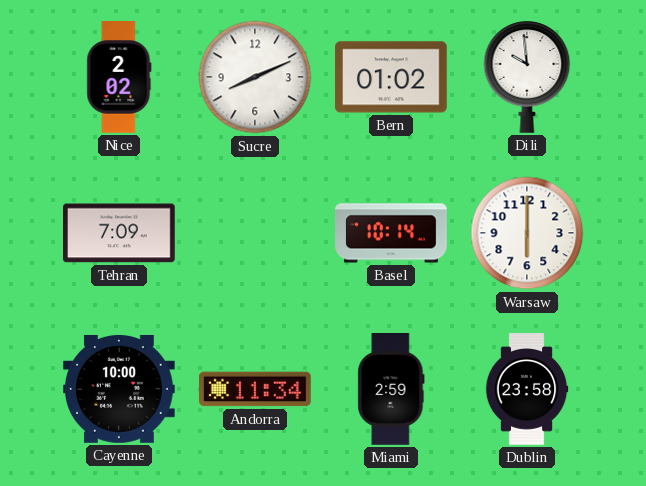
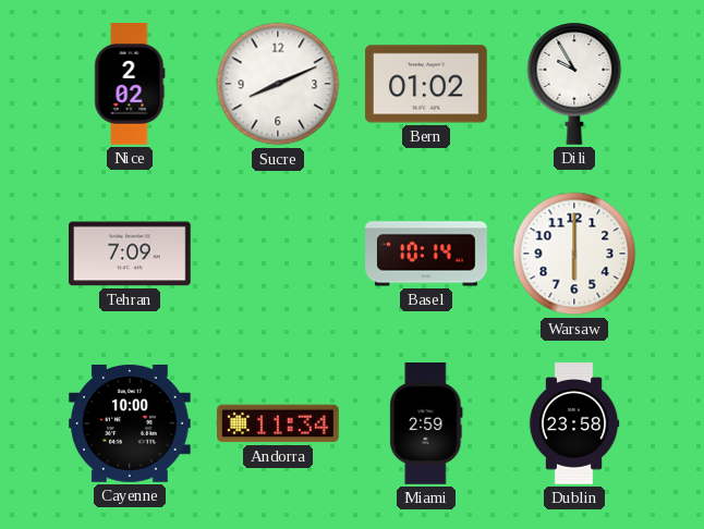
Dili: 9:59 -> 9:55 (574, 84)
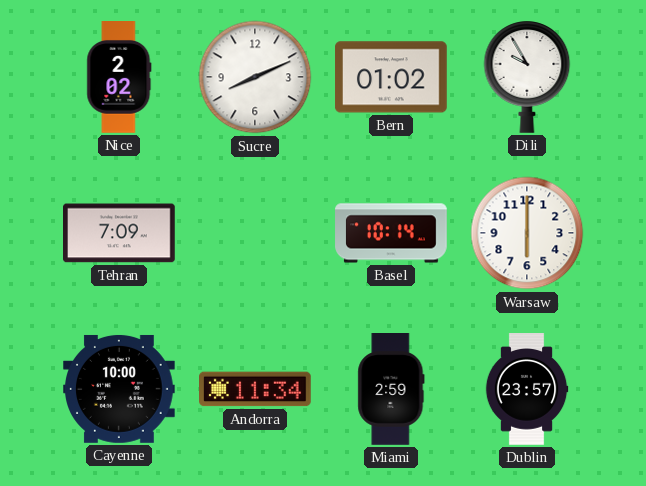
Dublin: 23:58 -> 23:57 (527, 389)
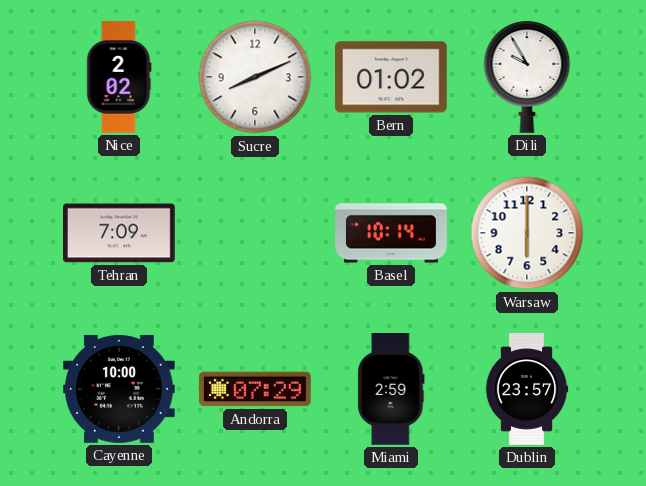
Andorra: 11:34 -> 07:29 (256, 389)
